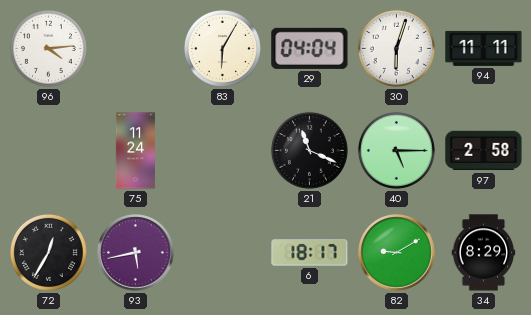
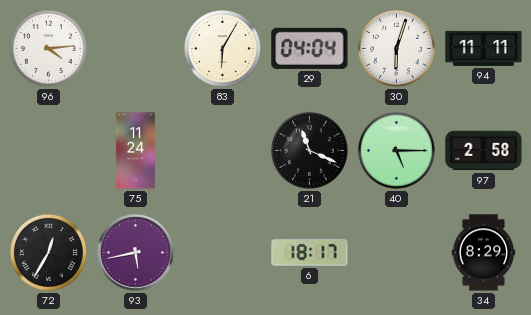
82: 9:10 -> none (397, 253)
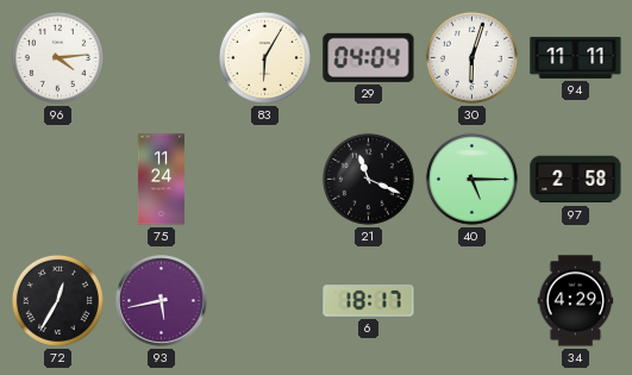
34: 8:29 -> 4:29 (576, 301)
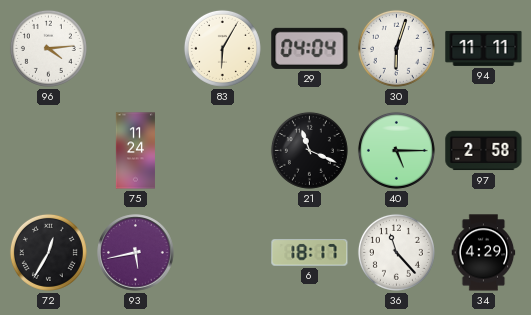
36: none -> 11:23 (396, 252)
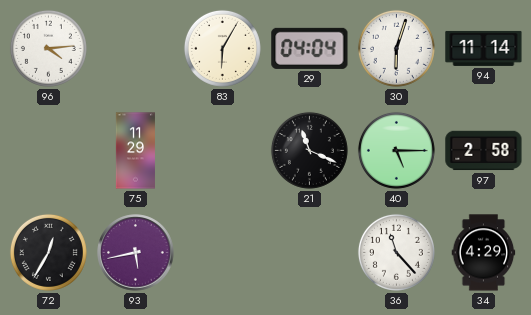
94: 11:11 -> 11:14 (484, 48)
75: 11:24 -> 11:29 (135, 151)
6: 18:17 -> none (310, 253)
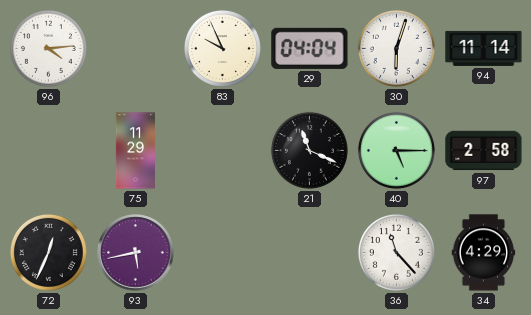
83: 6:05 -> 9:56 (222, 48)
72: 12:35 -> 12:34 (48, 252)
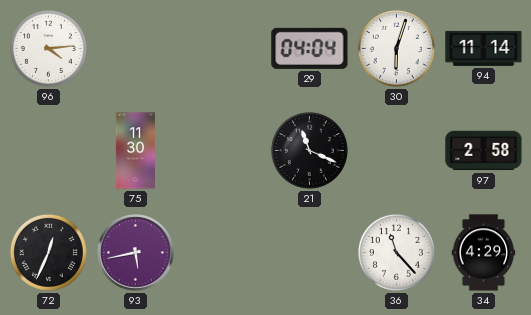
83: 9:56 -> none (222, 48)
75: 11:29 -> 11:30 (135, 151)
40: 5:15 -> none (396, 150)
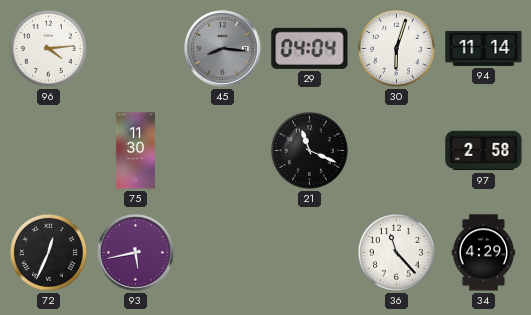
45: none -> 8:16 (223, 49)
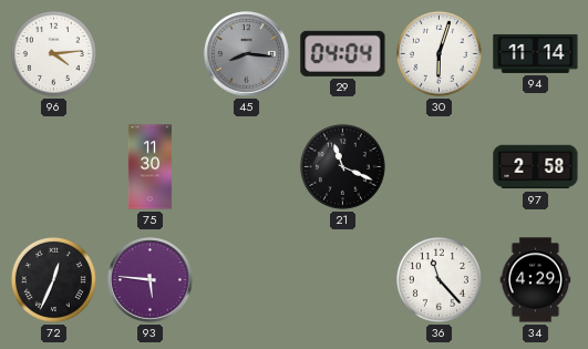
93: 5:43 -> 5:46 (151, 280)
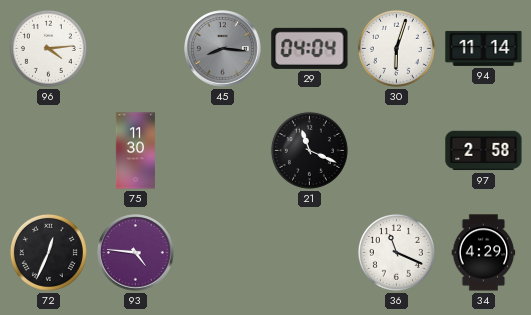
93: 5:46 -> 4:46 (136, 253)
36: 11:23 -> 11:19 (396, 252)
